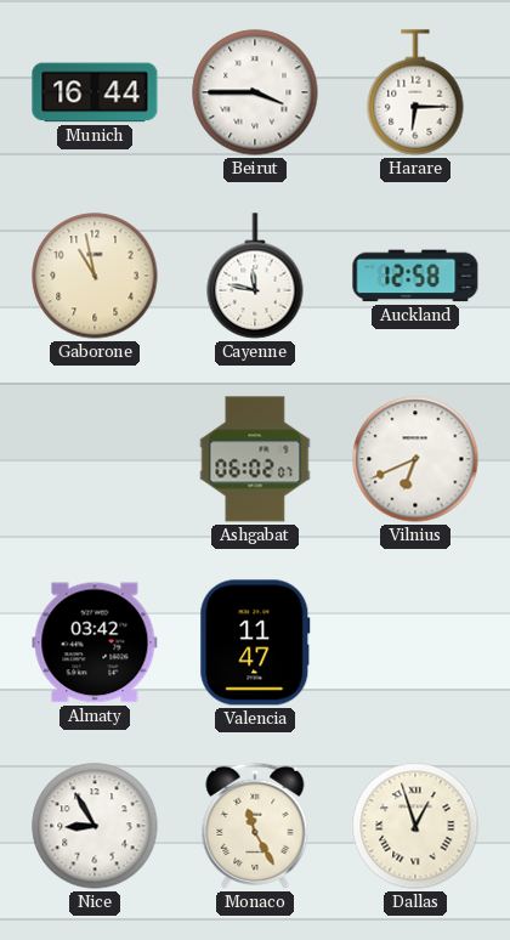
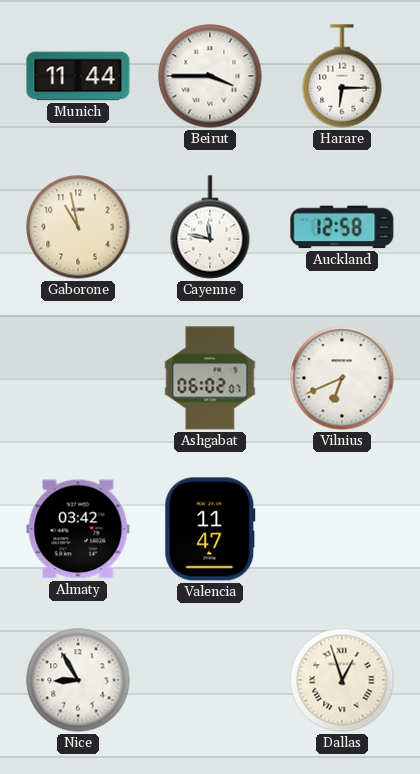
Munich: 16:44 -> 11:44 (78, 76)
Monaco: 11:25 -> none (255, 826)
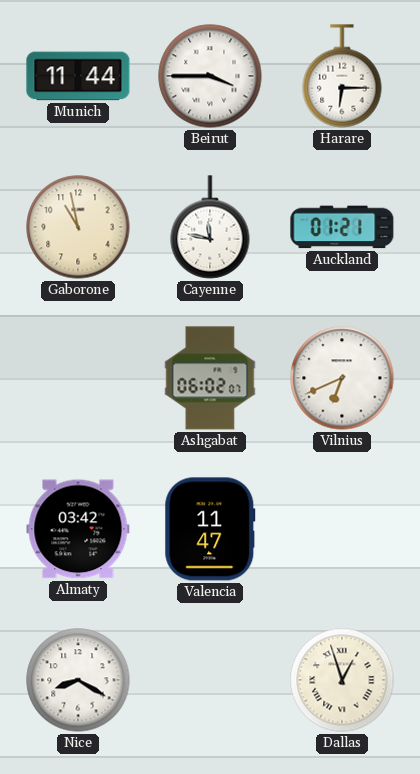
Auckland: 12:58 -> 01:21 (342, 227)
Nice: 8:55 -> 8:20 (78, 680)
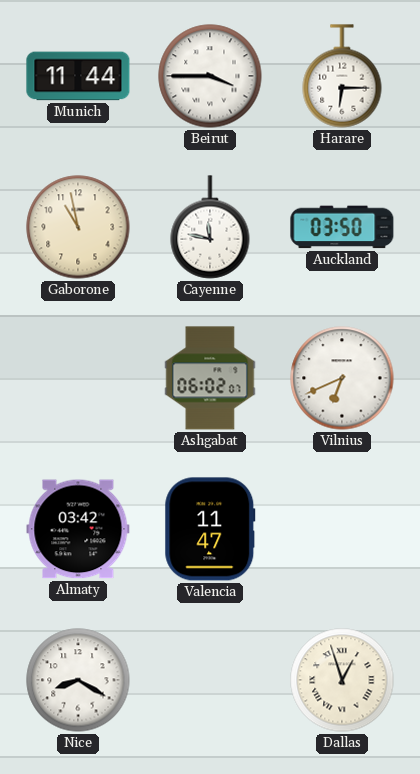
Auckland: 01:21 -> 03:50 (342, 227)
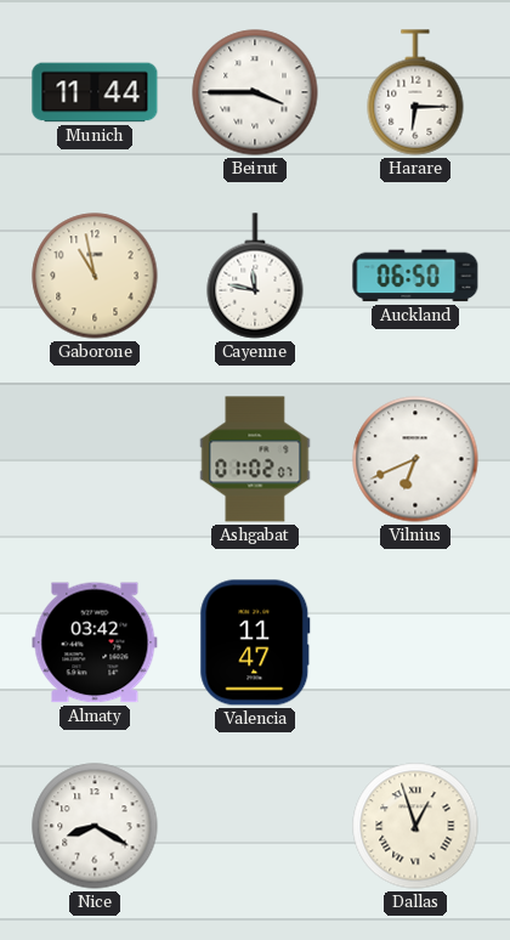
Auckland: 03:50 -> 06:50 (415, 276)
Ashgabat: 06:02 -> 01:02 (255, 459)
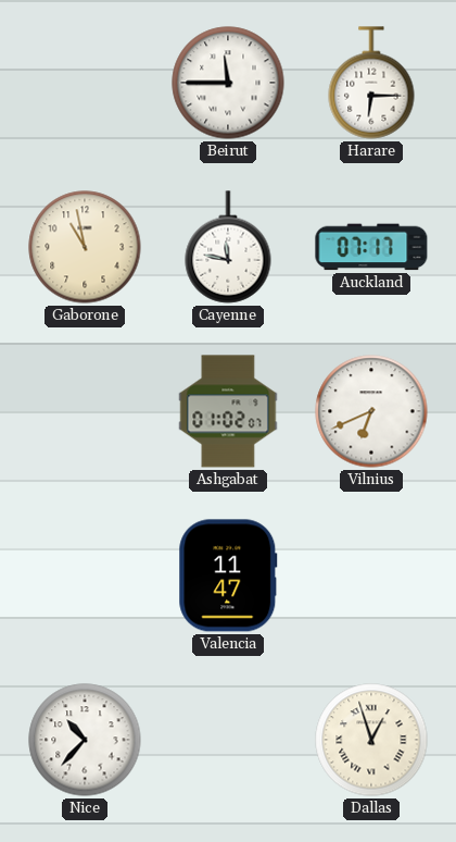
Munich: 11:44 -> none (95, 92)
Beirut: 3:45 -> 11:45 (228, 83)
Auckland: 06:50 -> 07:17 (371, 247)
Almaty: 03:42 -> none (95, 642)
Nice: 8:20 -> 10:37 (85, 740)
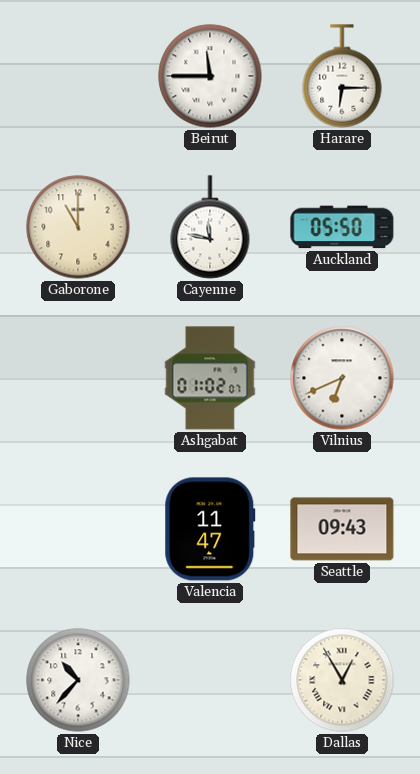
Gaborone: 10:58 -> 11:00 (78, 227)
Auckland: 07:17 -> 05:50 (342, 227)
Seattle: none -> 09:43 (342, 529)
Dallas: 12:57 -> 12:55 (342, 680)
